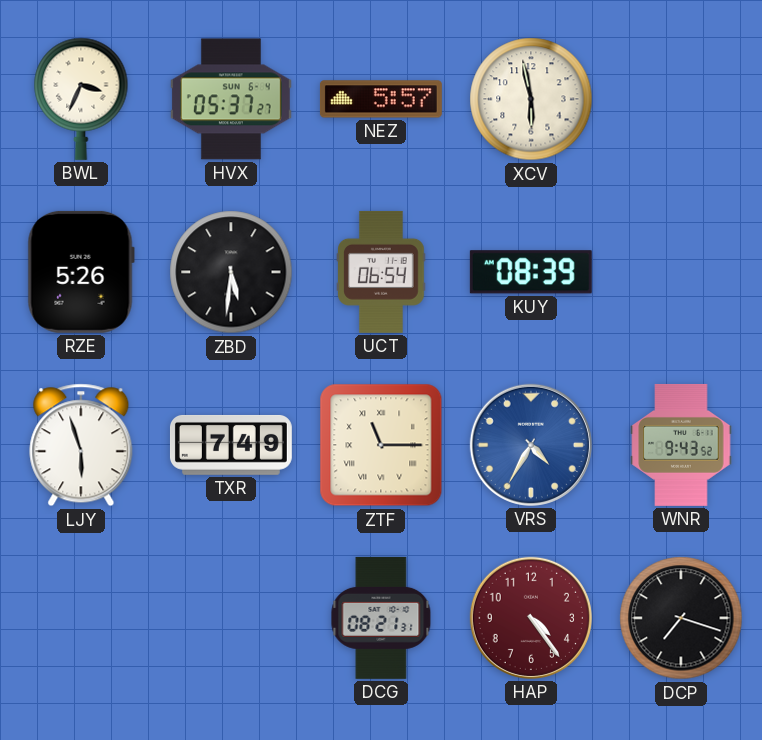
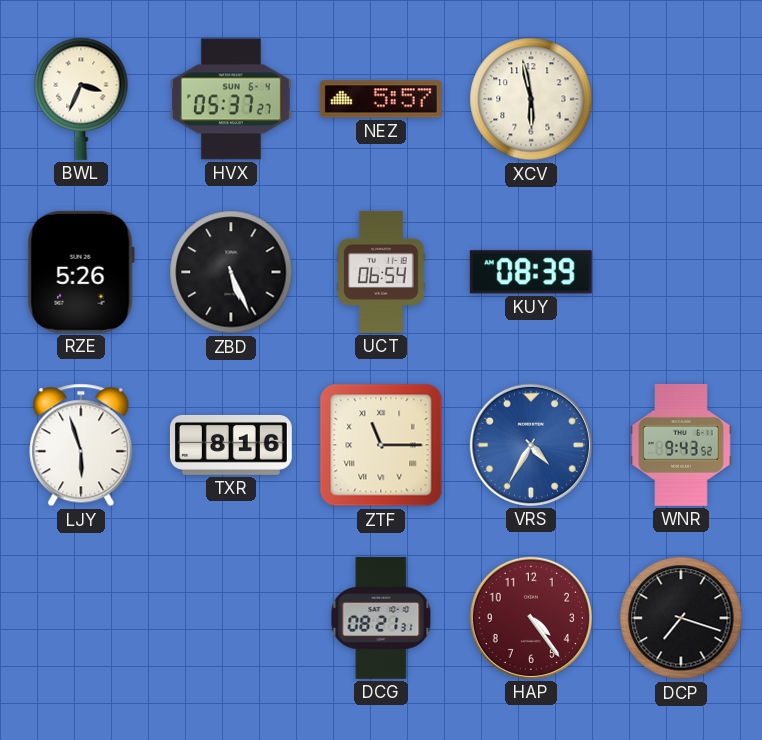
ZBD: 5:31 -> 5:26 (231, 272)
TXR: 7:49 -> 8:16 (231, 445)
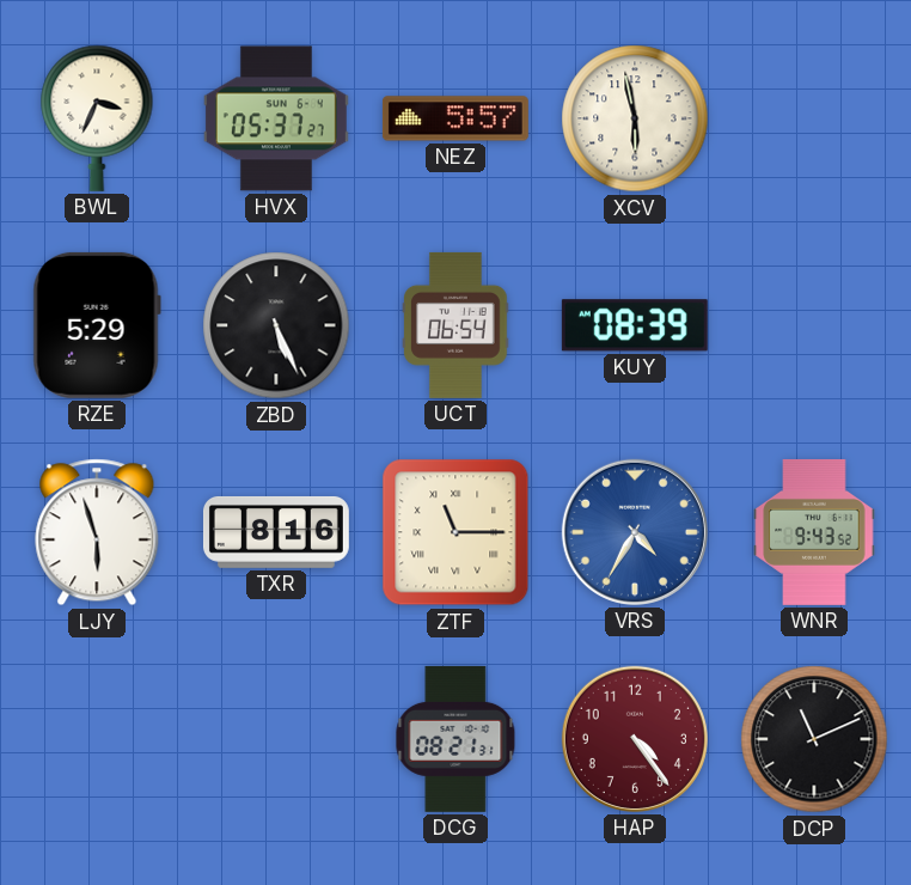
RZE: 5:26 -> 5:29 (97, 325)
DCP: 7:18 -> 11:11 (814, 739)
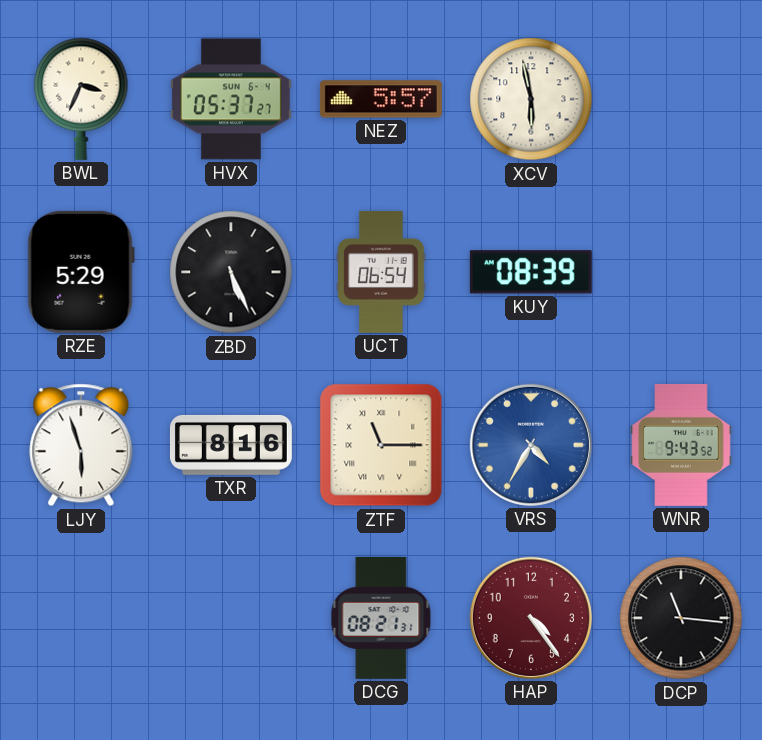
DCP: 11:11 -> 11:16 (681, 618)
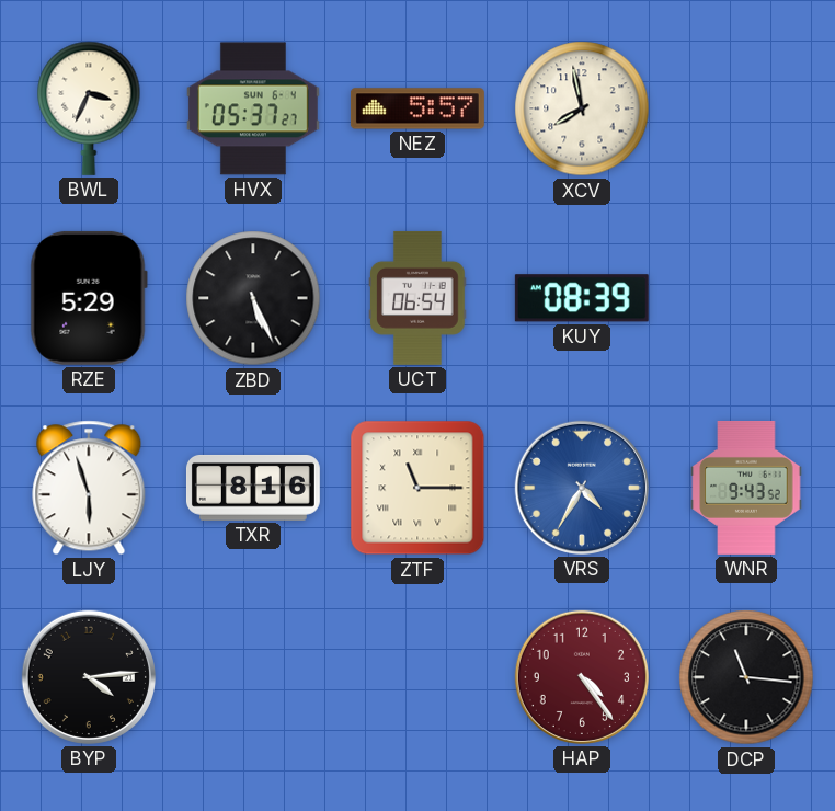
XCV: 5:58 -> 7:58 (582, 108)
BYP: none -> 4:14 (89, 677)
DCG: 08:21 -> none (381, 618)
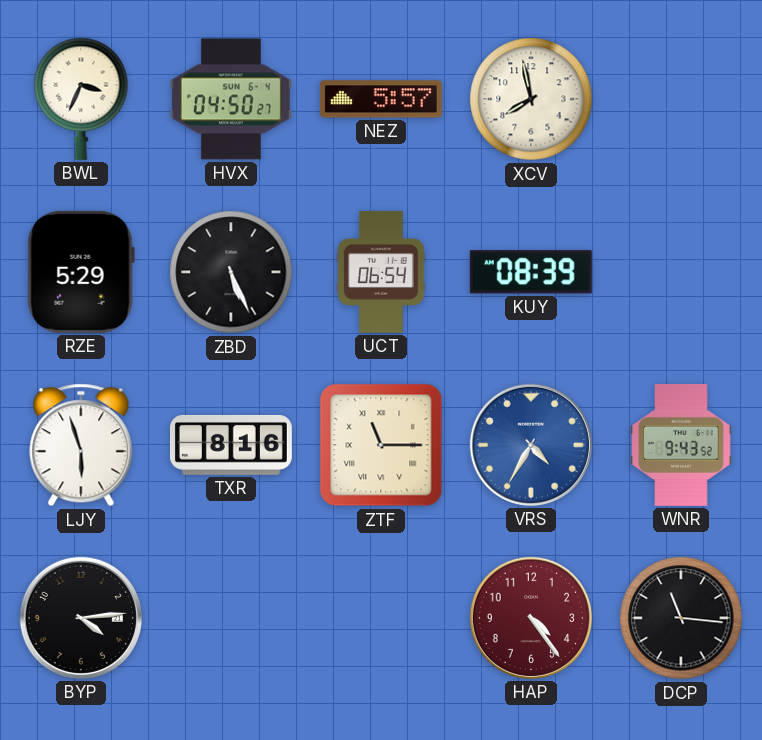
HVX: 05:37 -> 04:50 (231, 99)
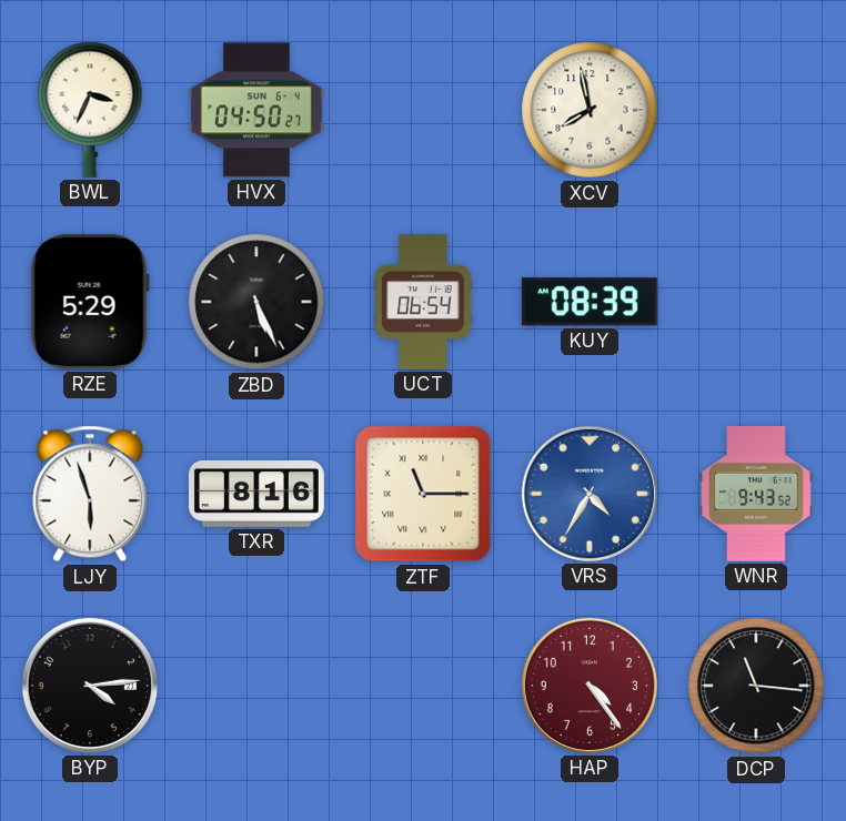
NEZ: 5:57 -> none (381, 99)
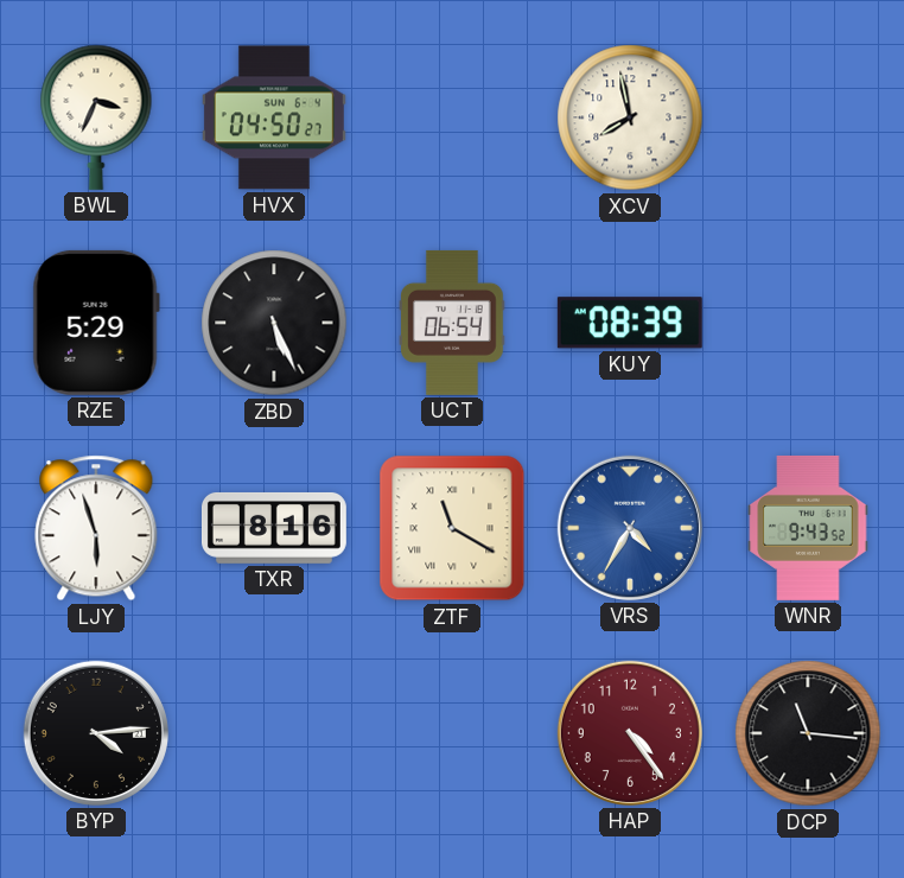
ZTF: 11:15 -> 11:20 (452, 528)
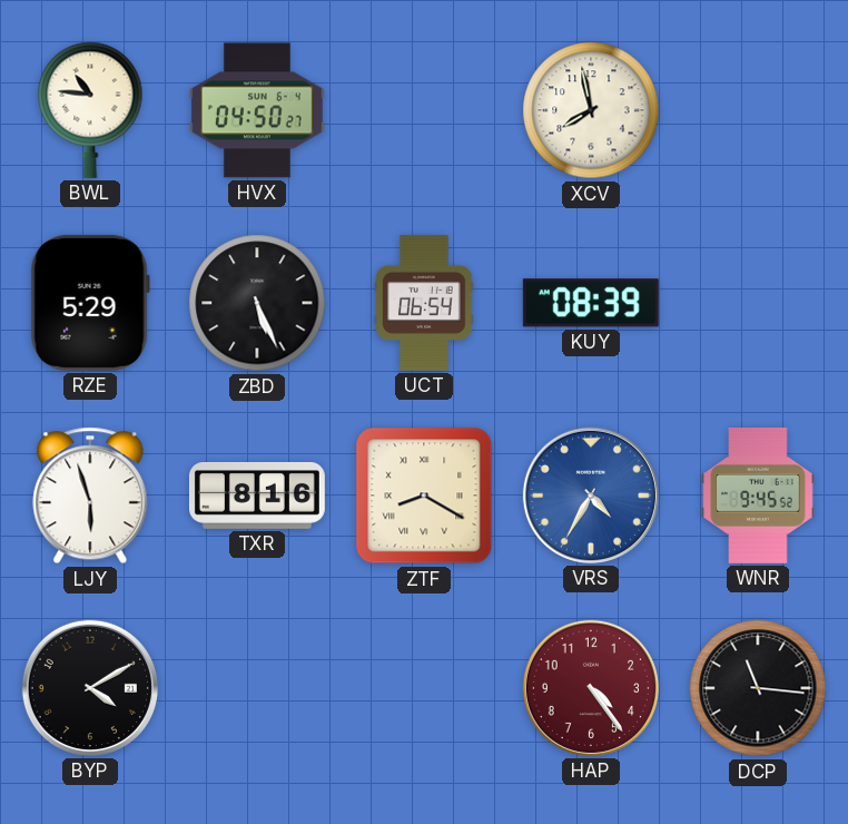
BWL: 3:34 -> 10:46 (90, 110)
ZTF: 11:20 -> 8:20 (424, 496)
WNR: 9:43 -> 9:45 (758, 496)
BYP: 4:14 -> 4:10 (90, 688)
